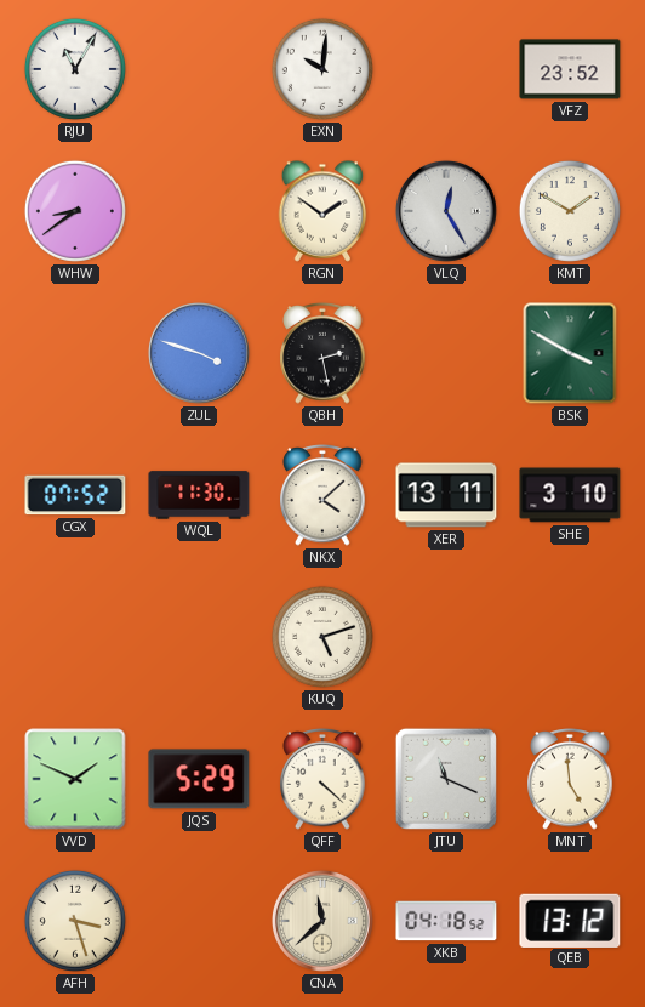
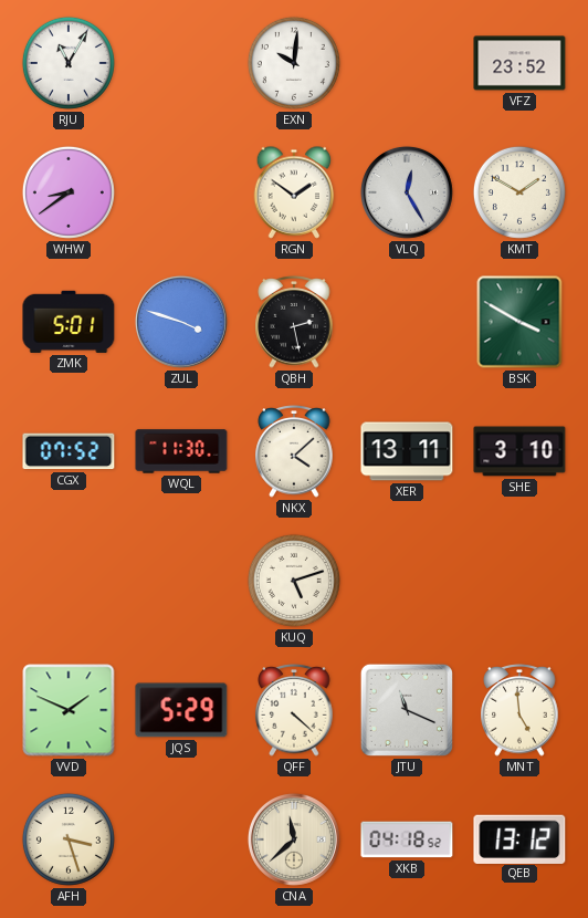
ZMK: none -> 5:01 (69, 322)
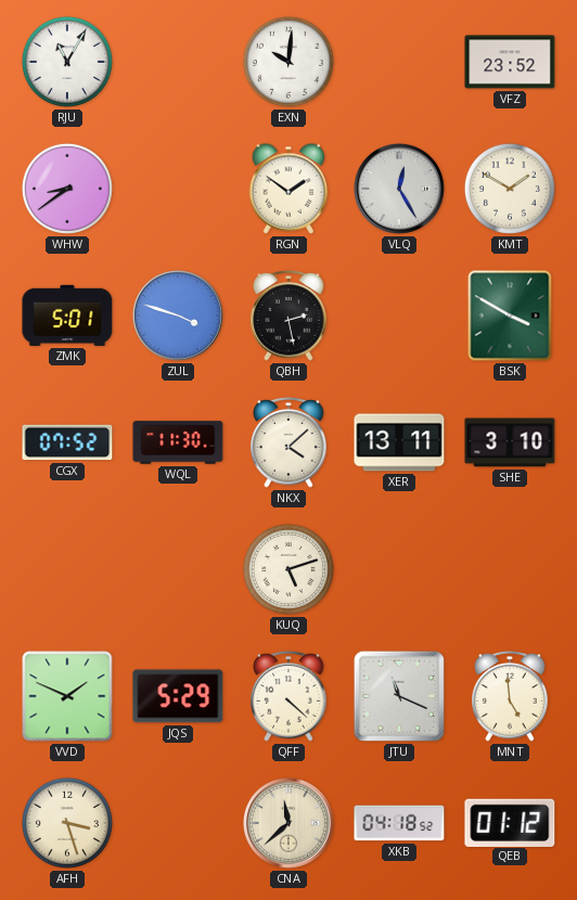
QEB: 13:12 -> 01:12 (510, 822)
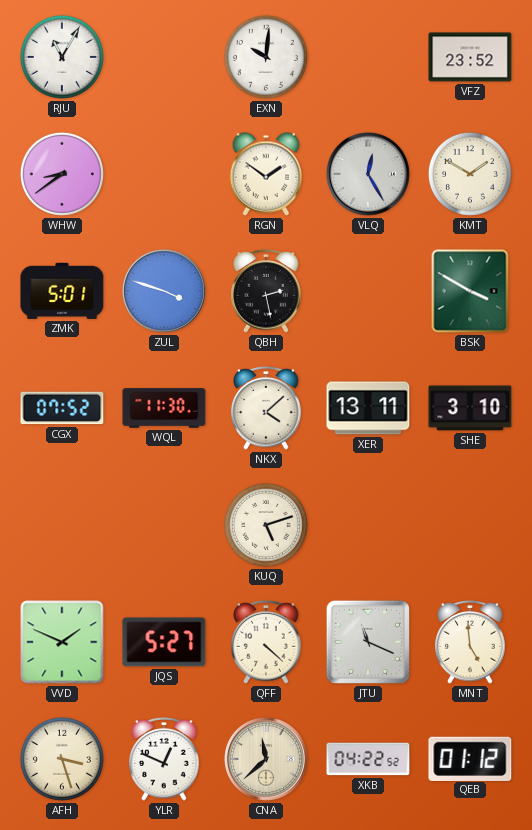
JQS: 5:29 -> 5:27 (164, 642)
YLR: none -> 12:49 (164, 759)
XKB: 04:18 -> 04:22 (368, 759)
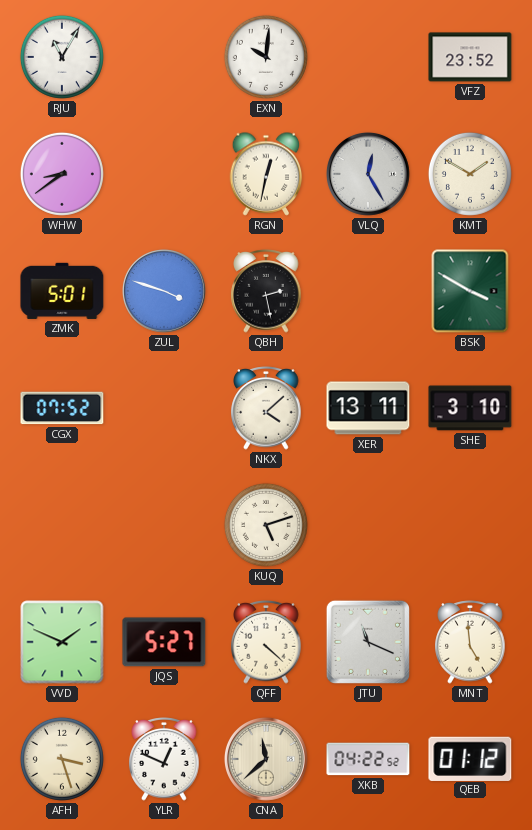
RGN: 1:51 -> 12:32 (266, 174)
WQL: 11:30 -> none (164, 408)
